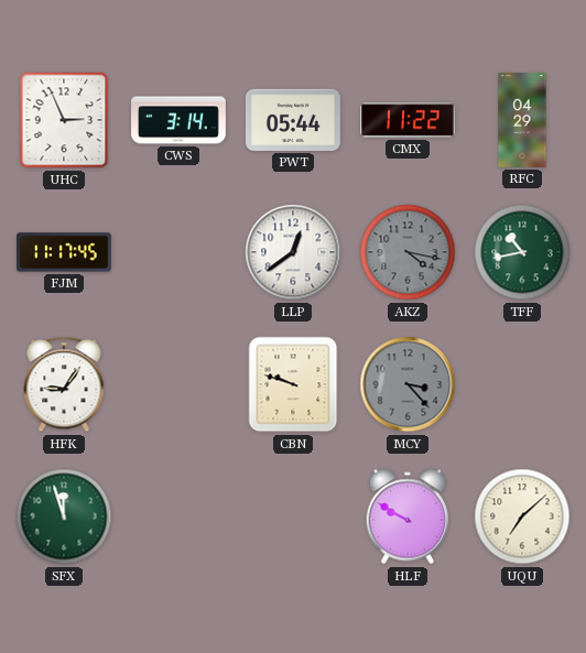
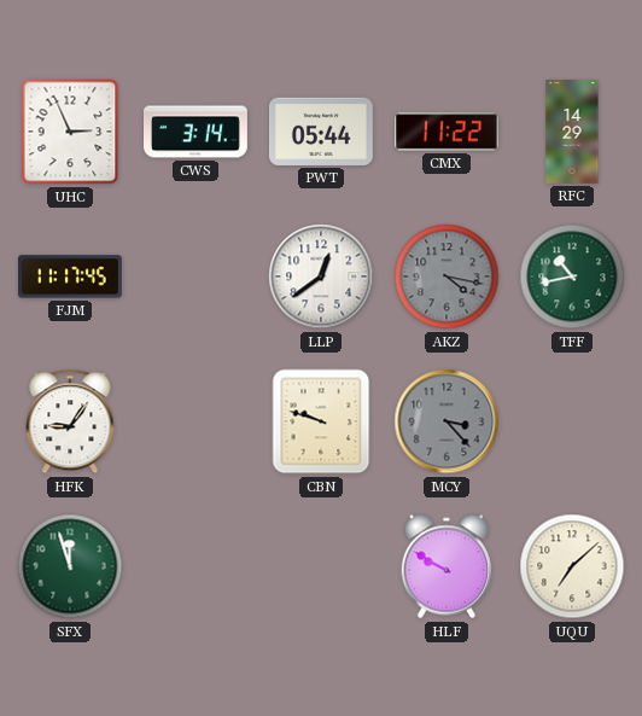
RFC: 04:29 -> 14:29 (572, 132)
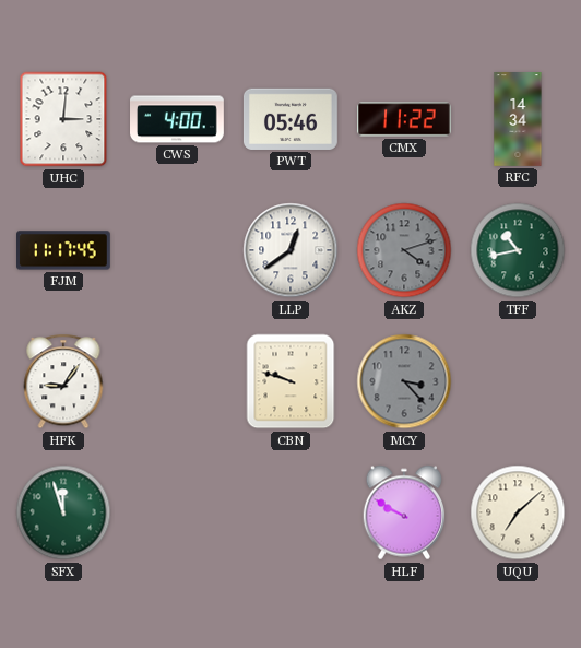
UHC: 2:56 -> 3:01 (63, 119)
CWS: 3:14 -> 4:00 (178, 119)
PWT: 05:44 -> 05:46 (290, 119)
RFC: 14:29 -> 14:34 (518, 119)
AKZ: 4:17 -> 4:12 (404, 250)
